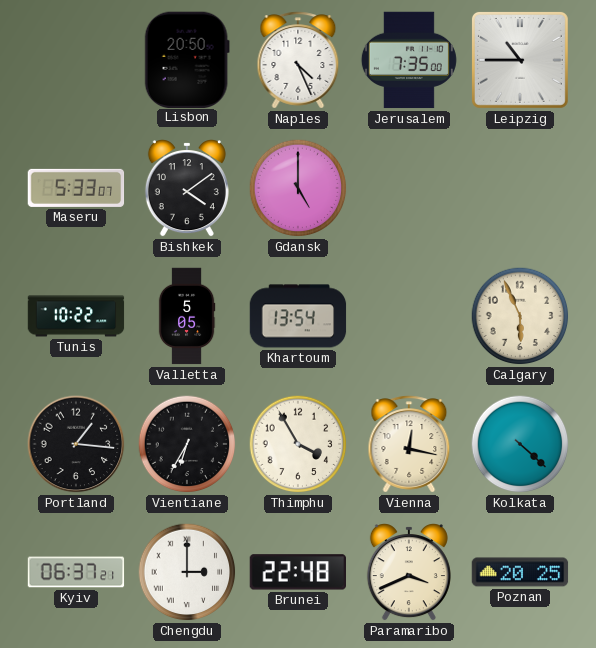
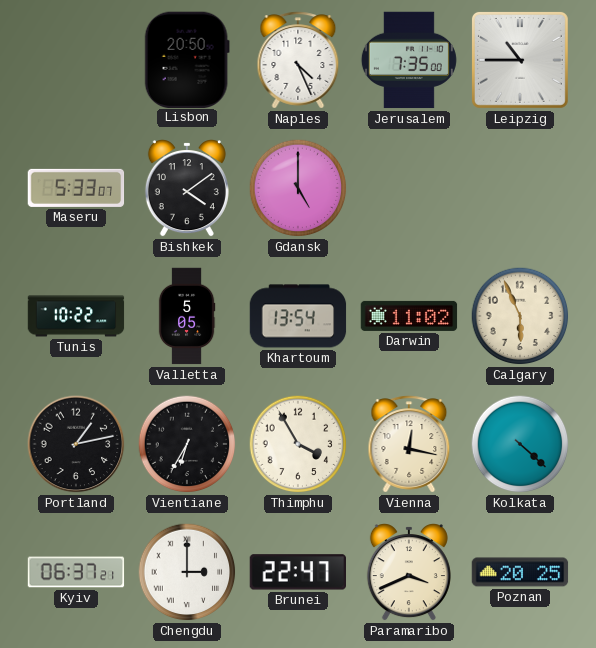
Darwin: none -> 11:02 (409, 316)
Portland: 1:16 -> 1:13 (76, 444)
Brunei: 22:48 -> 22:47 (297, 572)
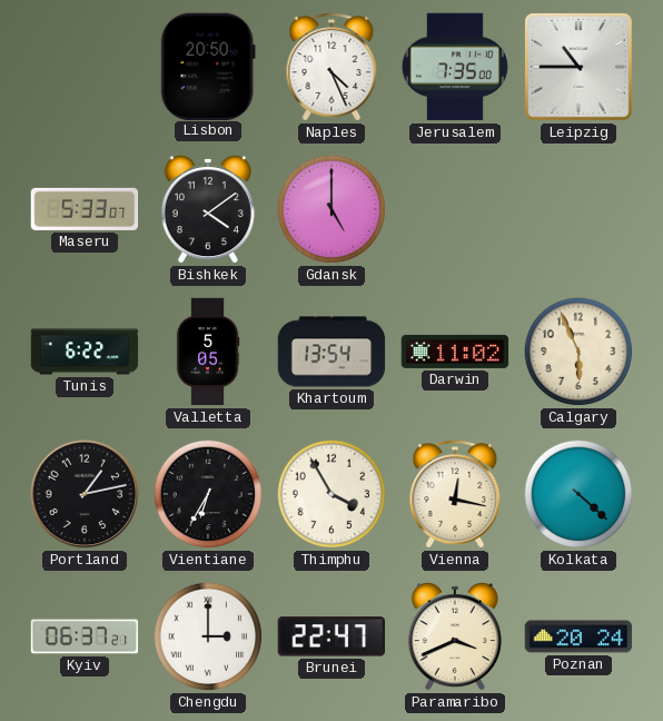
Tunis: 10:22 -> 6:22 (85, 352)
Poznan: 20:25 -> 20:24 (578, 636)
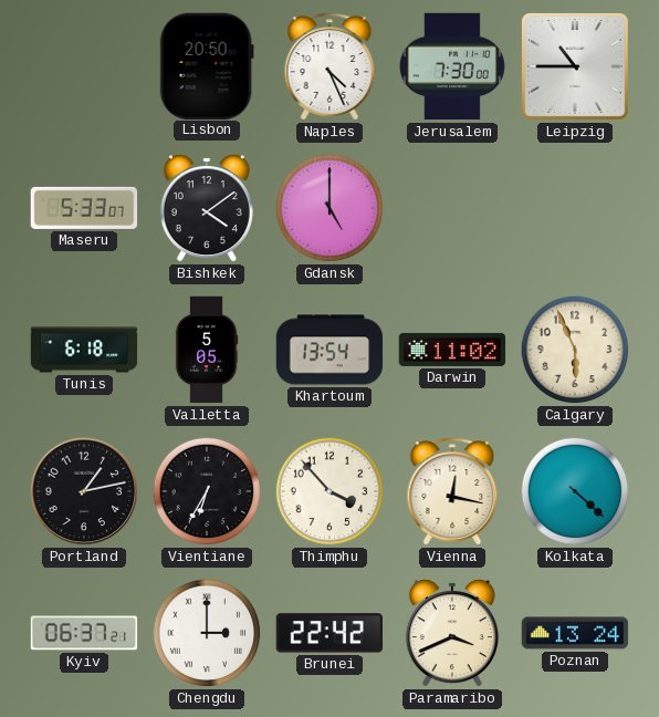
Jerusalem: 7:35 -> 7:30 (452, 66)
Tunis: 6:22 -> 6:18 (84, 350)
Thimphu: 3:55 -> 3:53 (329, 491)
Brunei: 22:47 -> 22:42 (328, 633)
Poznan: 20:24 -> 13:24 (575, 633)
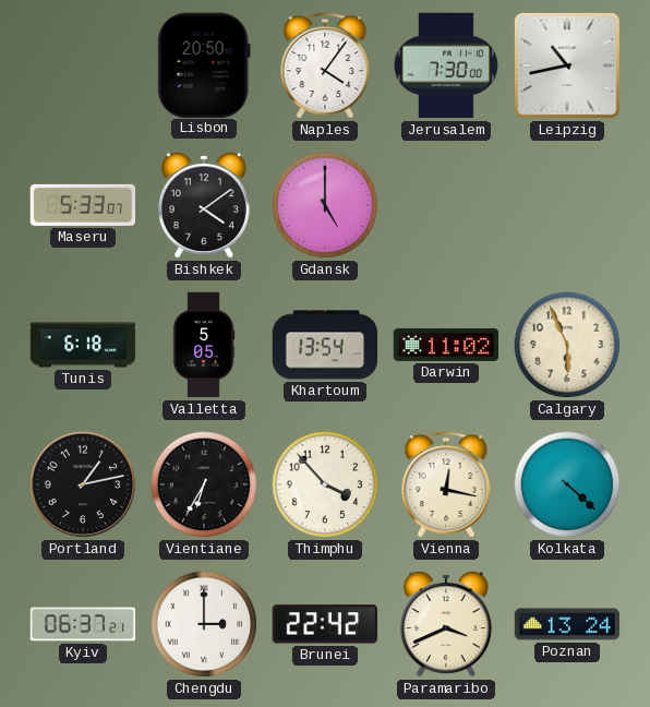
Naples: 4:26 -> 4:06 (325, 65)
Leipzig: 10:45 -> 10:43 (567, 65)
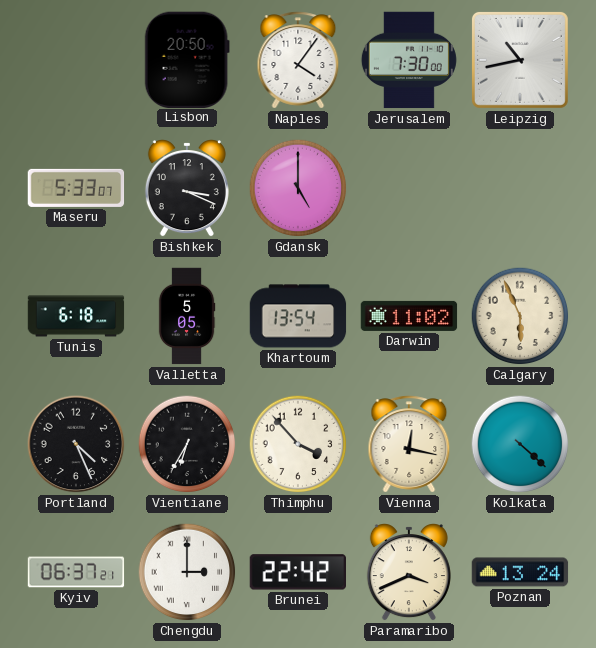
Bishkek: 4:09 -> 3:19 (187, 188)
Portland: 1:13 -> 4:26 (76, 444)
